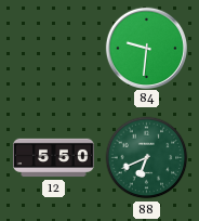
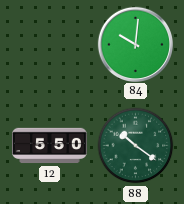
84: 9:31 -> 10:01 (135, 44)
88: 6:41 -> 10:21 (136, 146)
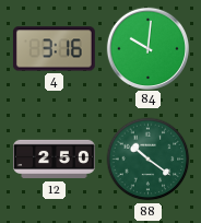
4: none -> 3:16 (54, 49)
12: 5:50 -> 2:50 (55, 160)
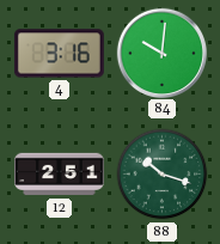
12: 2:50 -> 2:51 (60, 175)
88: 10:21 -> 10:18 (163, 175)
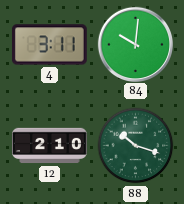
4: 3:16 -> 3:11 (49, 45)
12: 2:51 -> 2:10 (50, 146)
